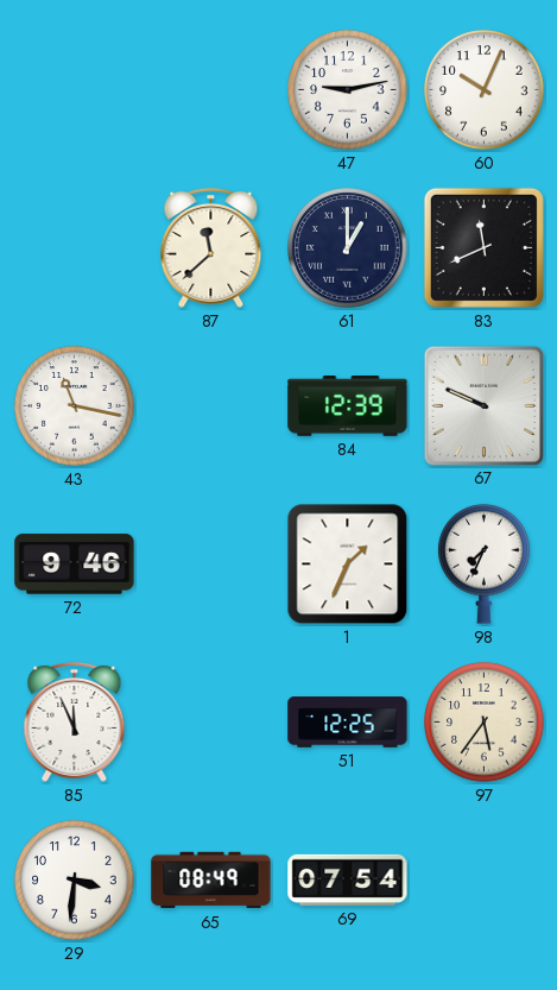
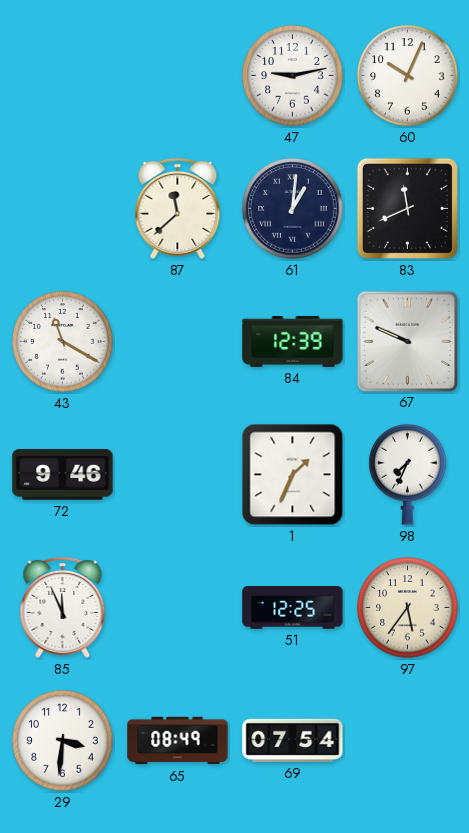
61: 1:00 -> 1:01 (293, 209)
43: 11:17 -> 11:20 (63, 342)
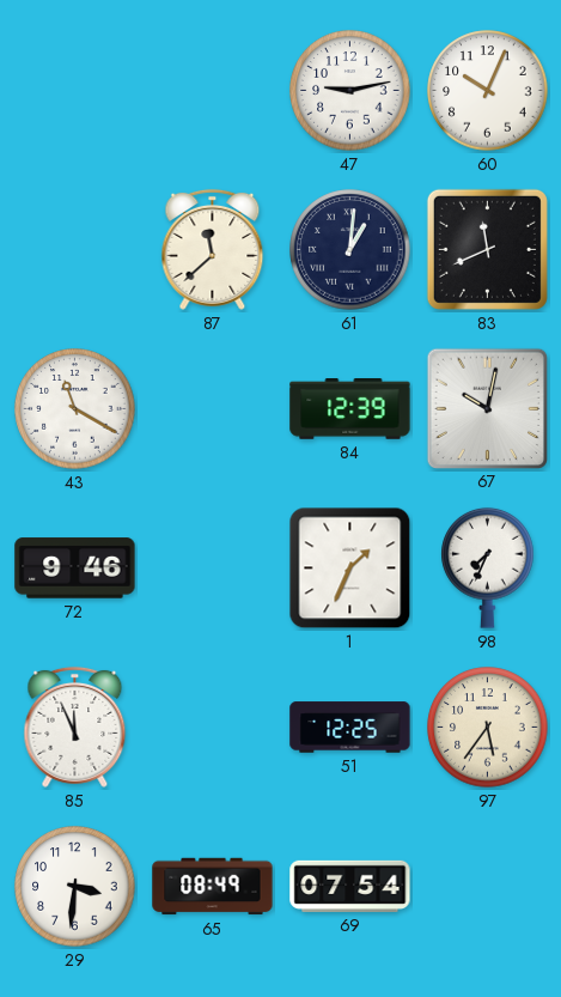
67: 9:49 -> 10:02 (487, 408)
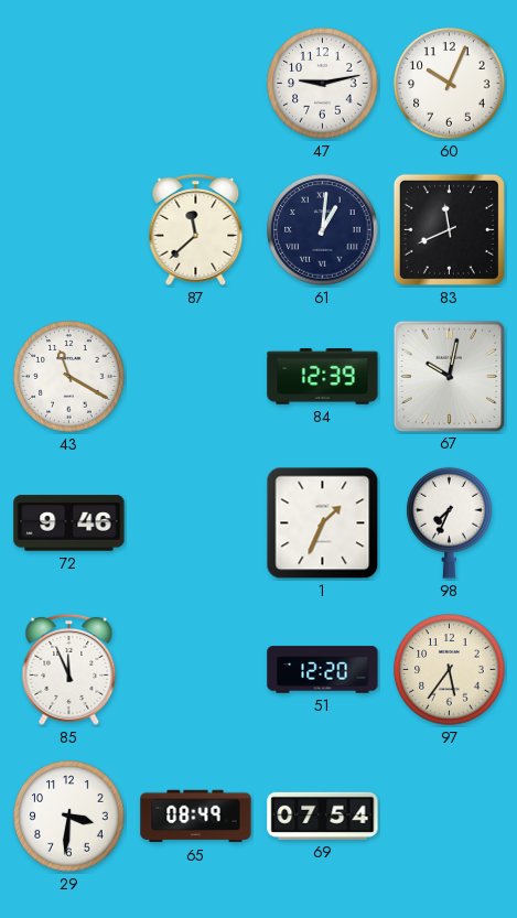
51: 12:25 -> 12:20 (323, 670)
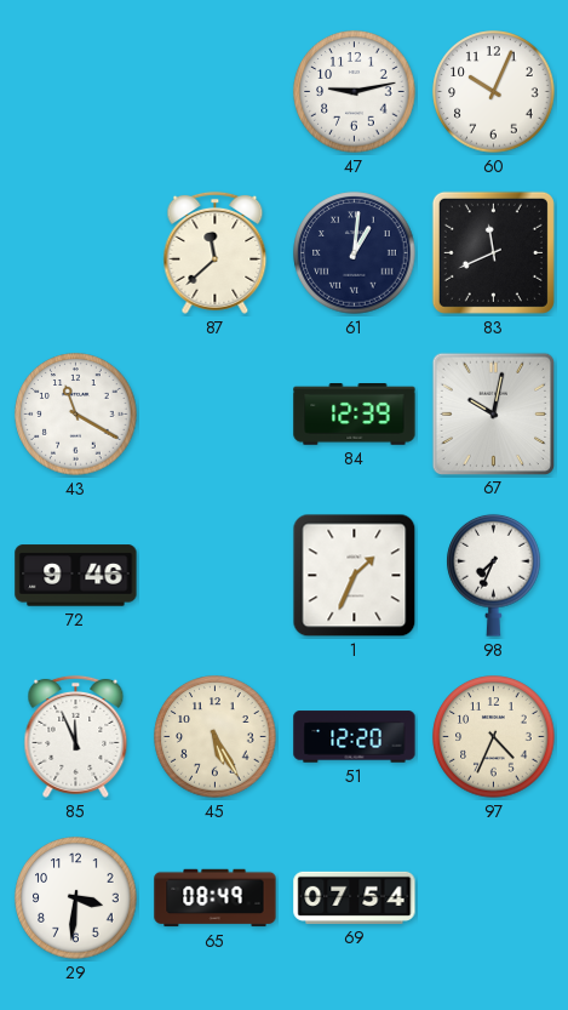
45: none -> 5:25 (216, 737)
97: 5:36 -> 4:34 (494, 737)
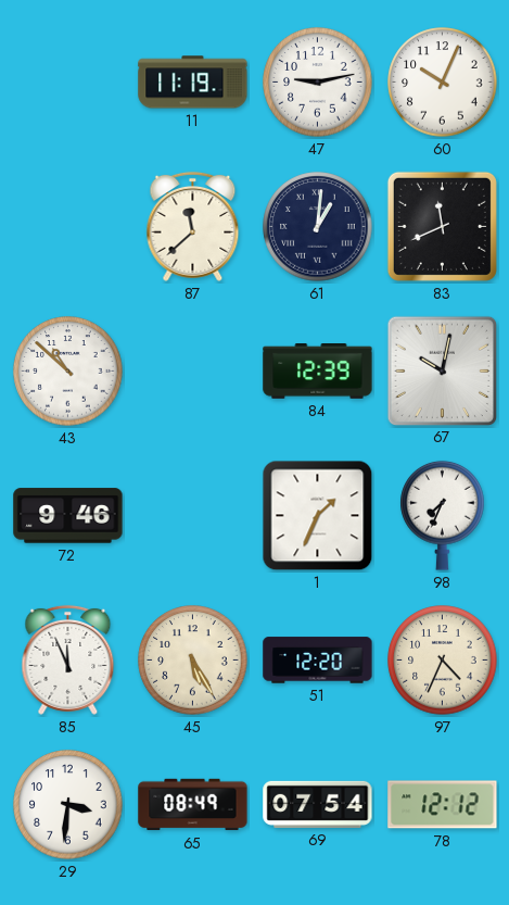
11: none -> 11:19 (193, 83)
43: 11:20 -> 10:52 (68, 372)
78: none -> 12:12 (443, 805)
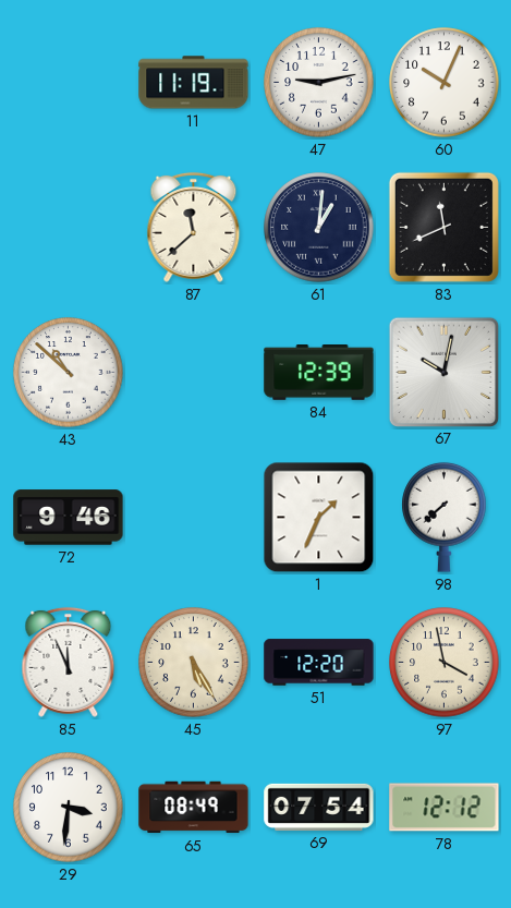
98: 7:34 -> 7:38 (445, 517)
97: 4:34 -> 3:58 (445, 663)
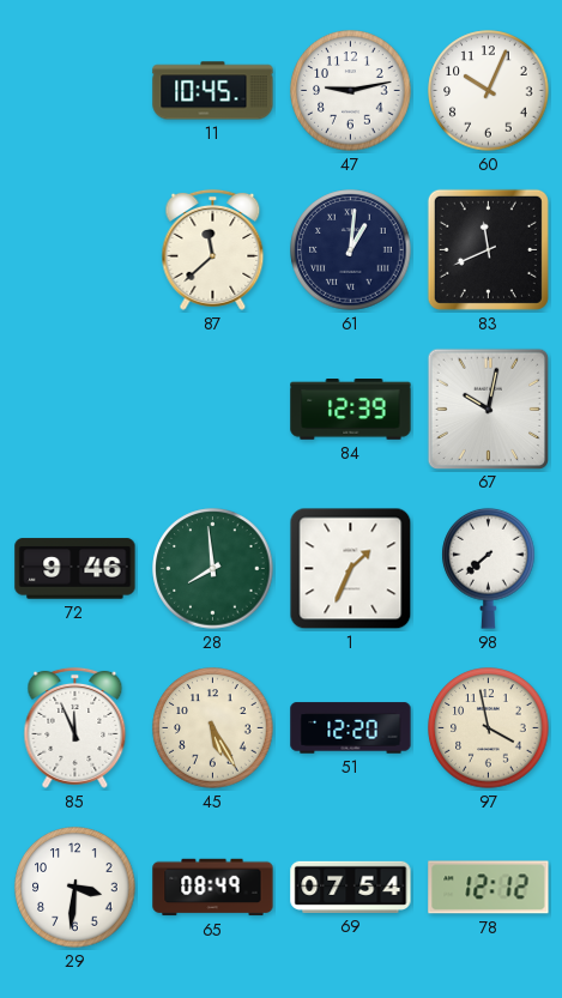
11: 11:19 -> 10:45 (213, 91)
43: 10:52 -> none (69, 373)
28: none -> 7:59 (213, 569)
